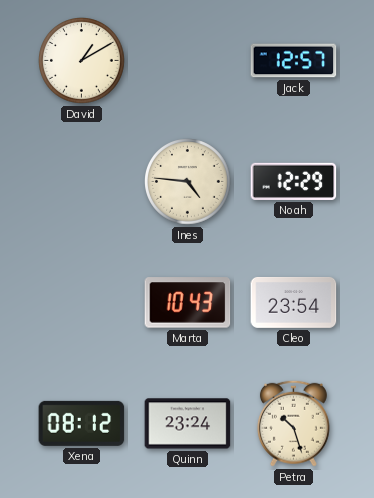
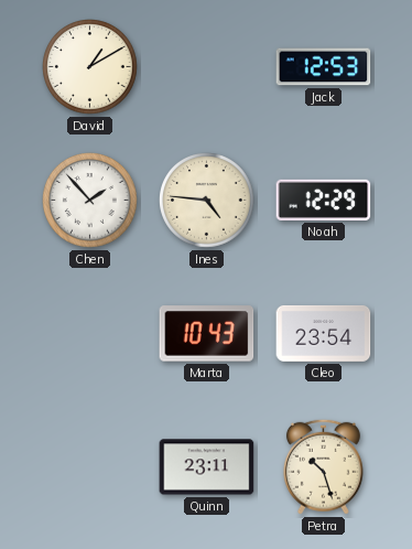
Jack: 12:57 -> 12:53 (324, 67)
Chen: none -> 1:53 (90, 201)
Xena: 08:12 -> none (82, 423)
Quinn: 23:24 -> 23:11 (207, 467)
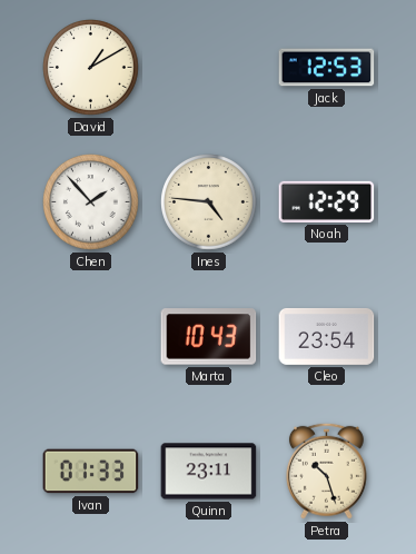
Ivan: none -> 01:33 (91, 472)
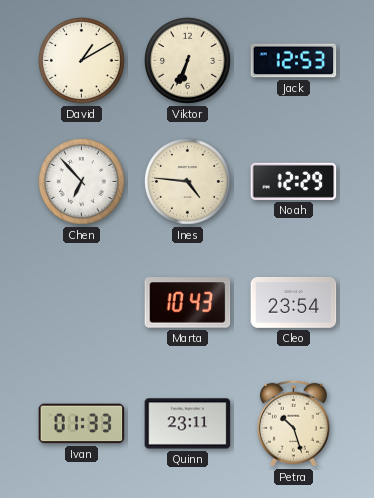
Viktor: none -> 6:34 (188, 61)
Chen: 1:53 -> 6:53 (82, 182)
